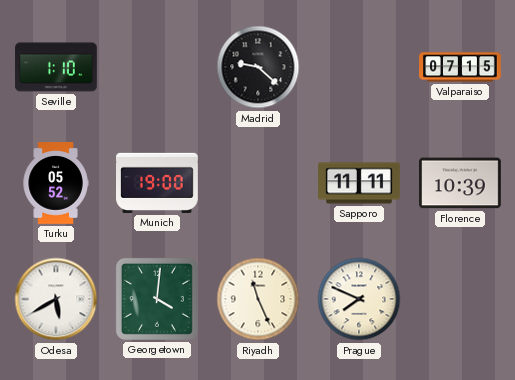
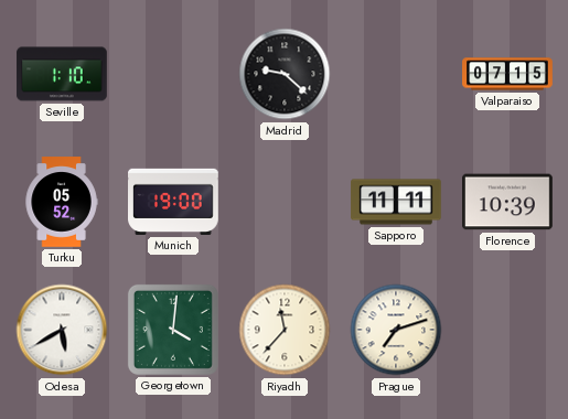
Riyadh: 11:26 -> 11:37 (285, 330)
Prague: 7:49 -> 7:12 (396, 330)
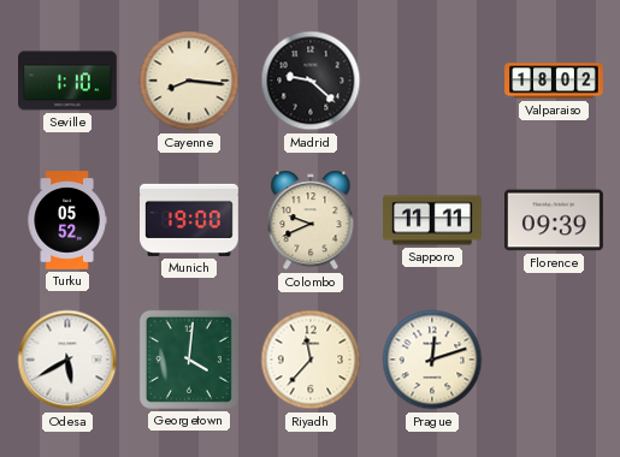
Cayenne: none -> 8:16 (189, 81)
Valparaiso: 07:15 -> 18:02 (554, 81)
Colombo: none -> 9:41 (311, 220)
Florence: 10:39 -> 09:39 (555, 220)
Prague: 7:12 -> 12:12 (432, 360)
